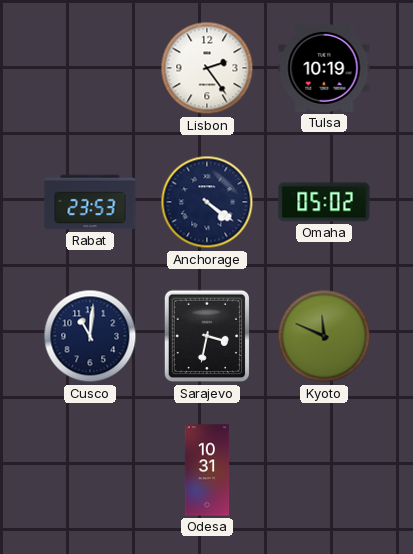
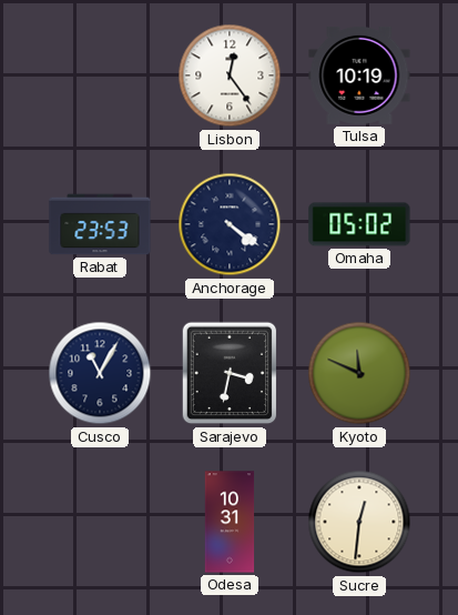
Lisbon: 2:24 -> 12:24 (230, 75)
Cusco: 11:01 -> 11:05 (100, 373)
Sucre: none -> 12:31 (359, 522)
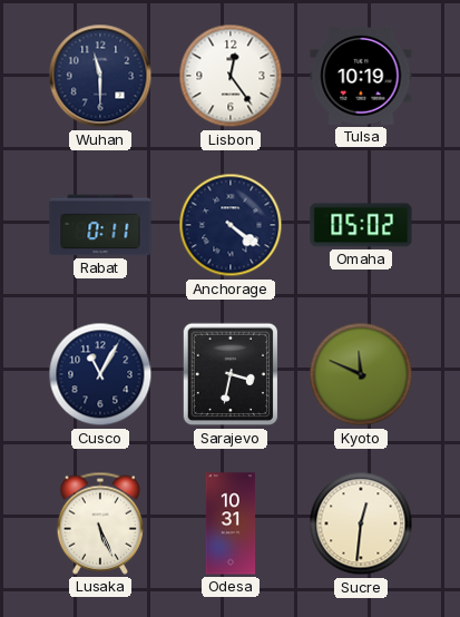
Wuhan: none -> 11:30 (100, 76)
Rabat: 23:53 -> 0:11 (100, 225)
Lusaka: none -> 5:26 (100, 523)
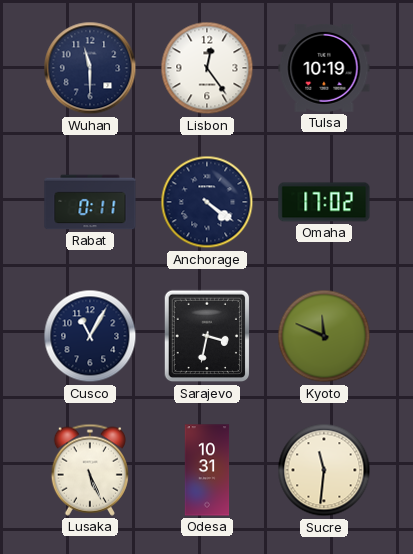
Omaha: 05:02 -> 17:02 (324, 202)
Sucre: 12:31 -> 11:31 (324, 470)
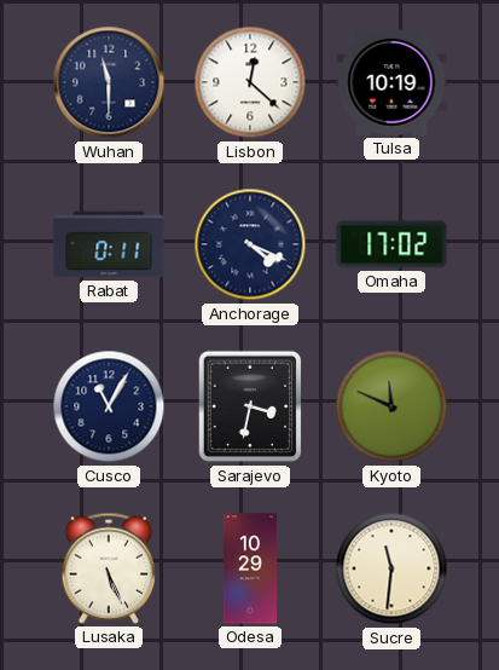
Lisbon: 12:24 -> 12:22 (250, 82)
Anchorage: 4:21 -> 4:19 (250, 244)
Odesa: 10:31 -> 10:29 (250, 568)
